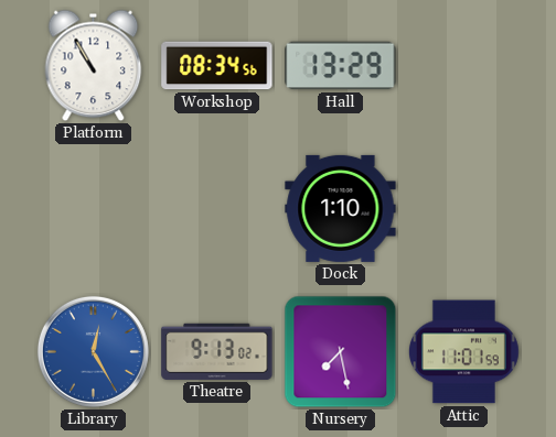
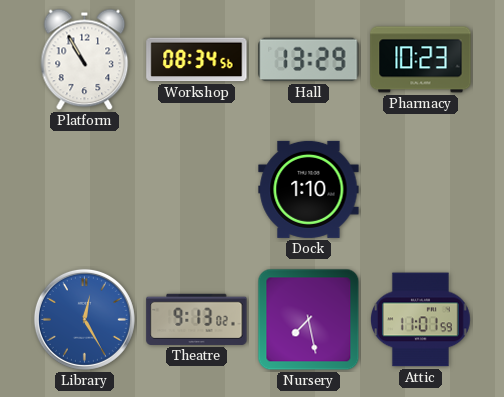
Pharmacy: none -> 10:23 (421, 60)
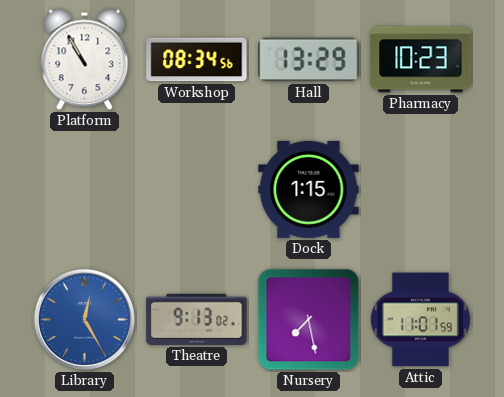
Dock: 1:10 -> 1:15 (309, 189)
